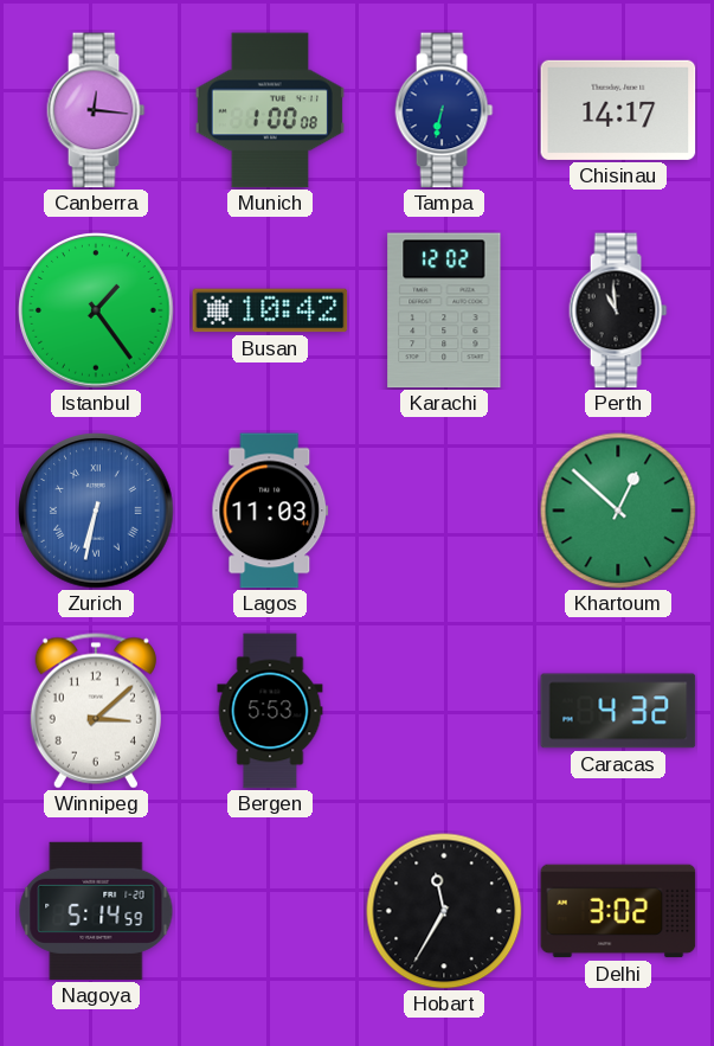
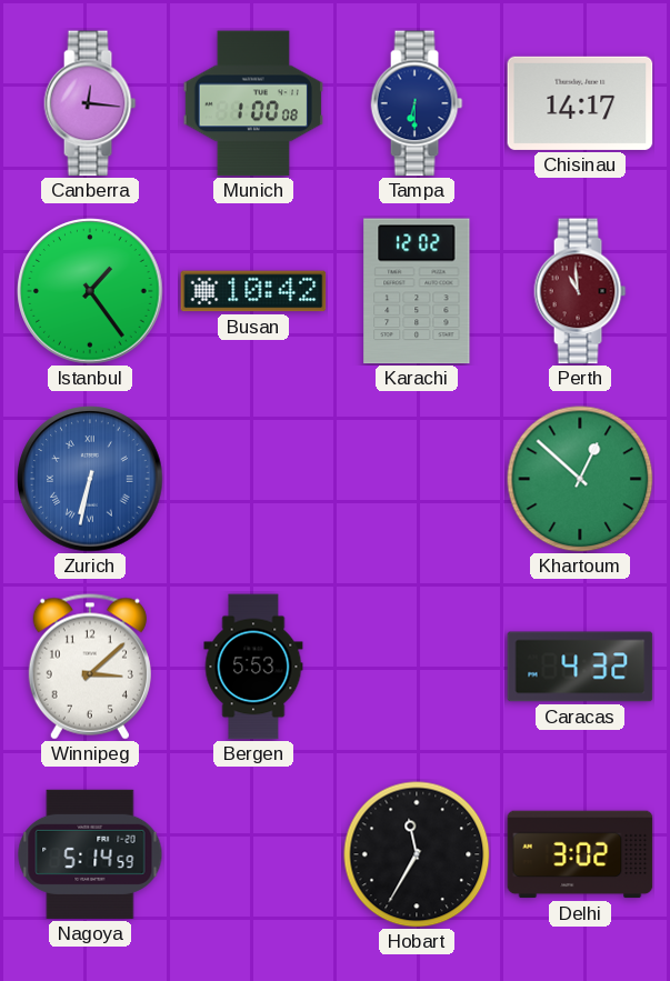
Tampa: 6:32 -> 6:30 (417, 103)
Perth dial: black -> burgundy (580, 291)
Lagos: 11:03 -> none (270, 511)
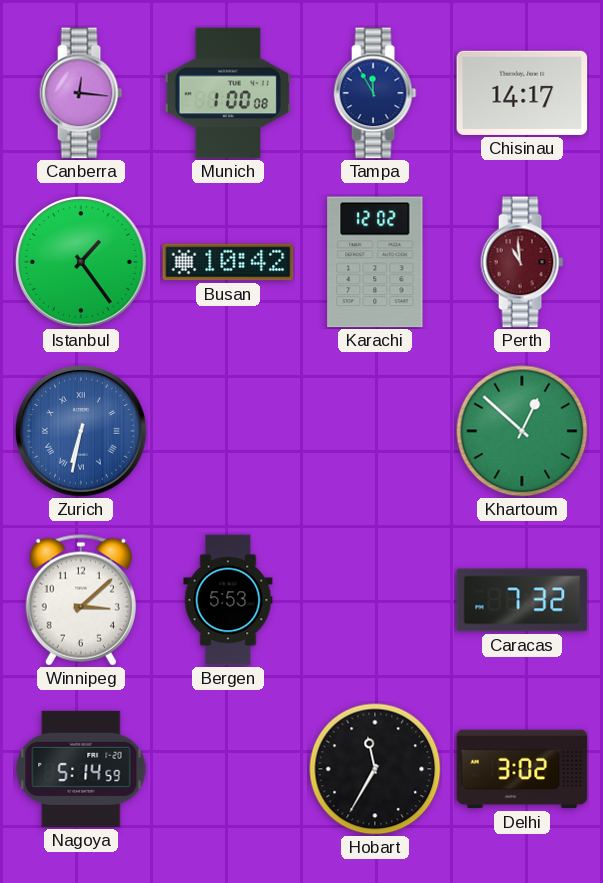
Tampa: 6:30 -> 11:55 (375, 93)
Caracas: 4:32 -> 7:32 (522, 600)
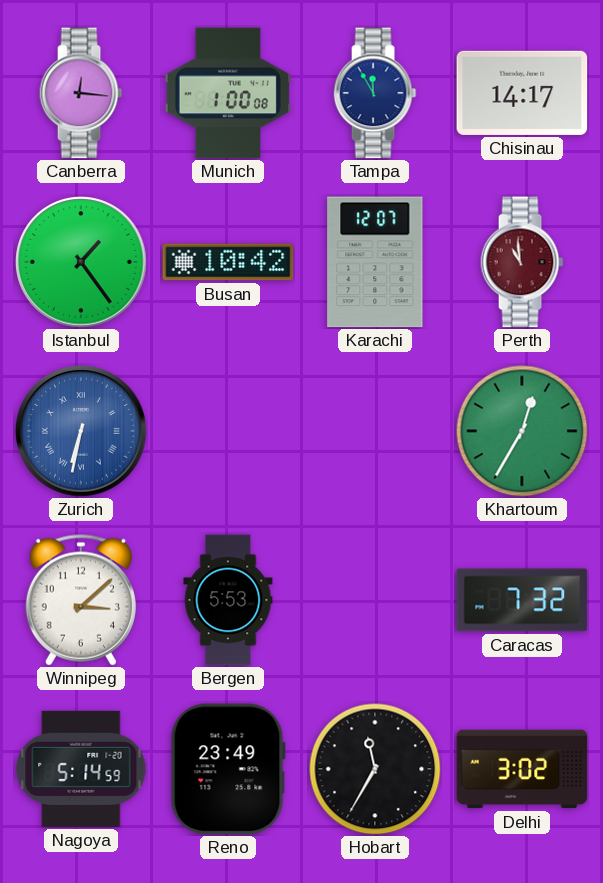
Karachi: 12:02 -> 12:07 (375, 262)
Khartoum: 12:52 -> 12:35 (522, 431)
Reno: none -> 23:49 (228, 769)
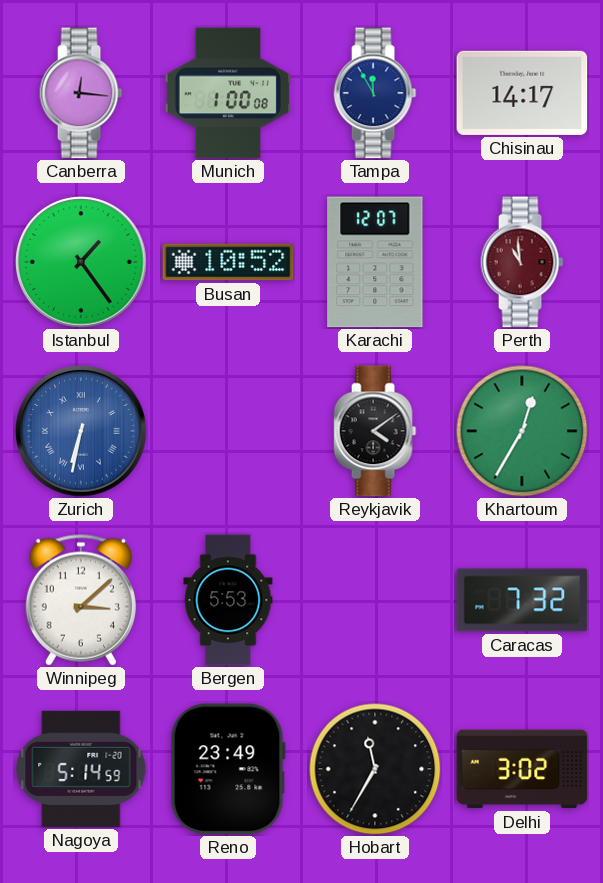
Busan: 10:42 -> 10:52 (228, 262)
Reykjavik: none -> 4:09 (375, 431)
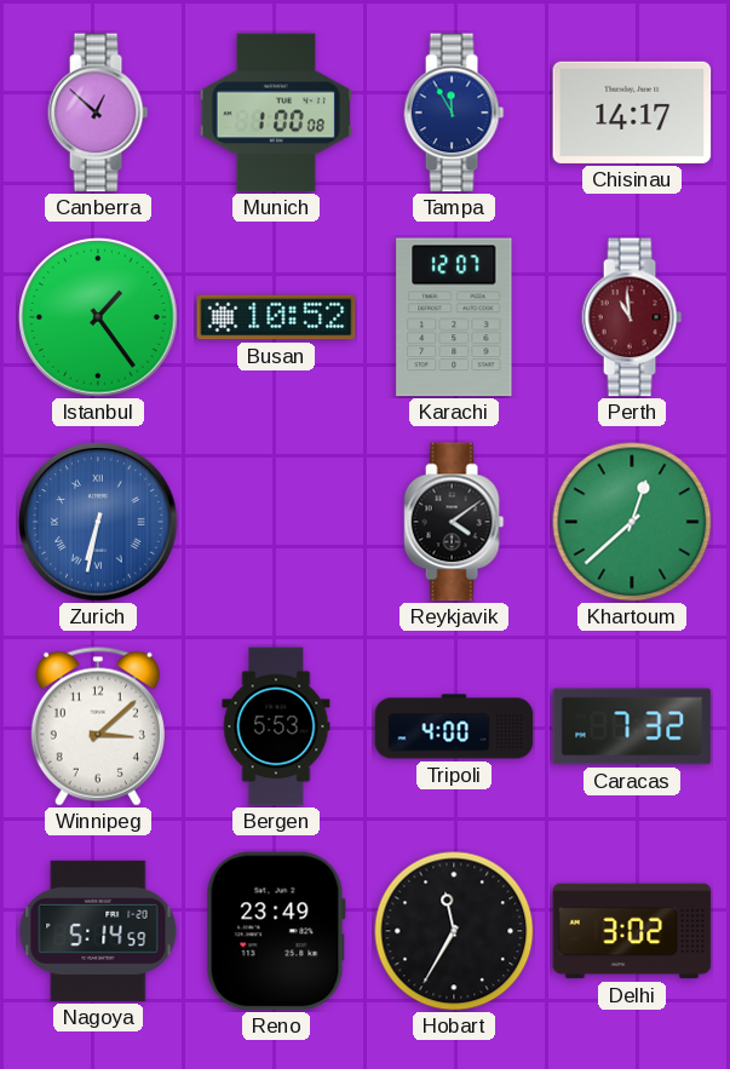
Canberra: 12:16 -> 12:52 (98, 113)
Khartoum: 12:35 -> 12:38 (632, 522)
Tripoli: none -> 4:00 (454, 726)
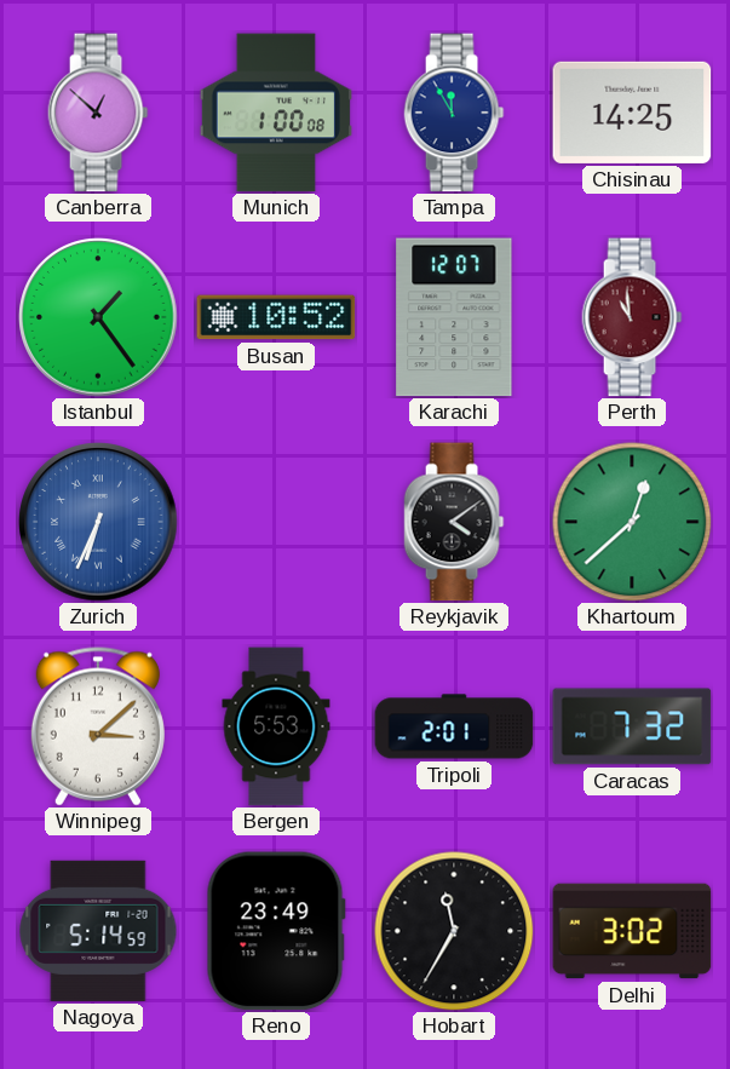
Chisinau: 14:17 -> 14:25 (632, 113)
Zurich: 6:32 -> 6:34 (98, 522)
Tripoli: 4:00 -> 2:01 (454, 726)
